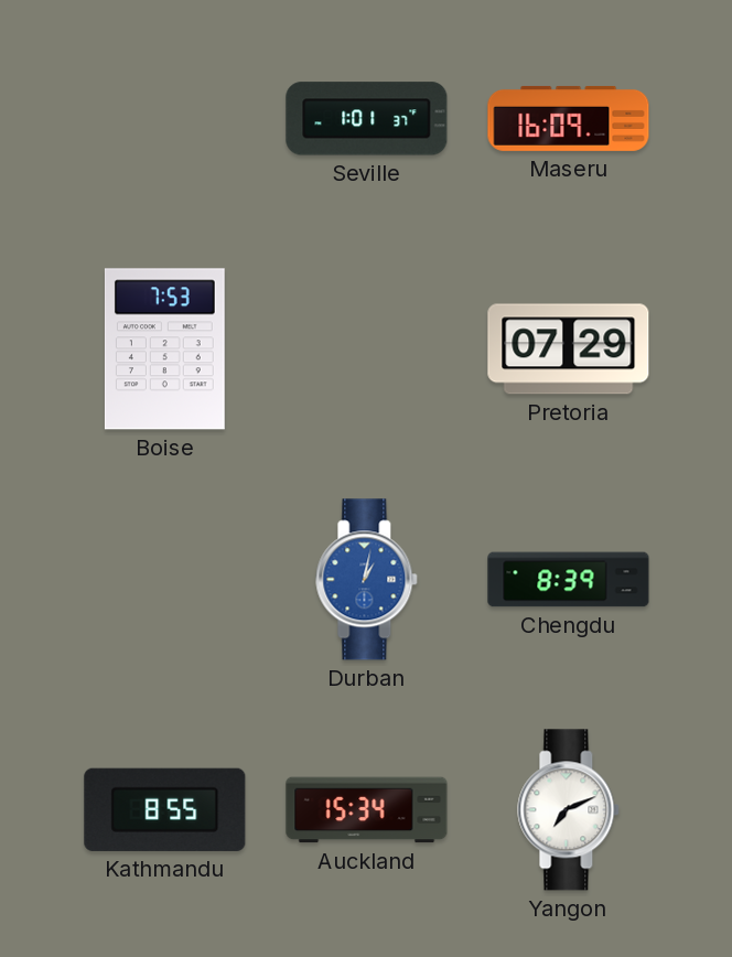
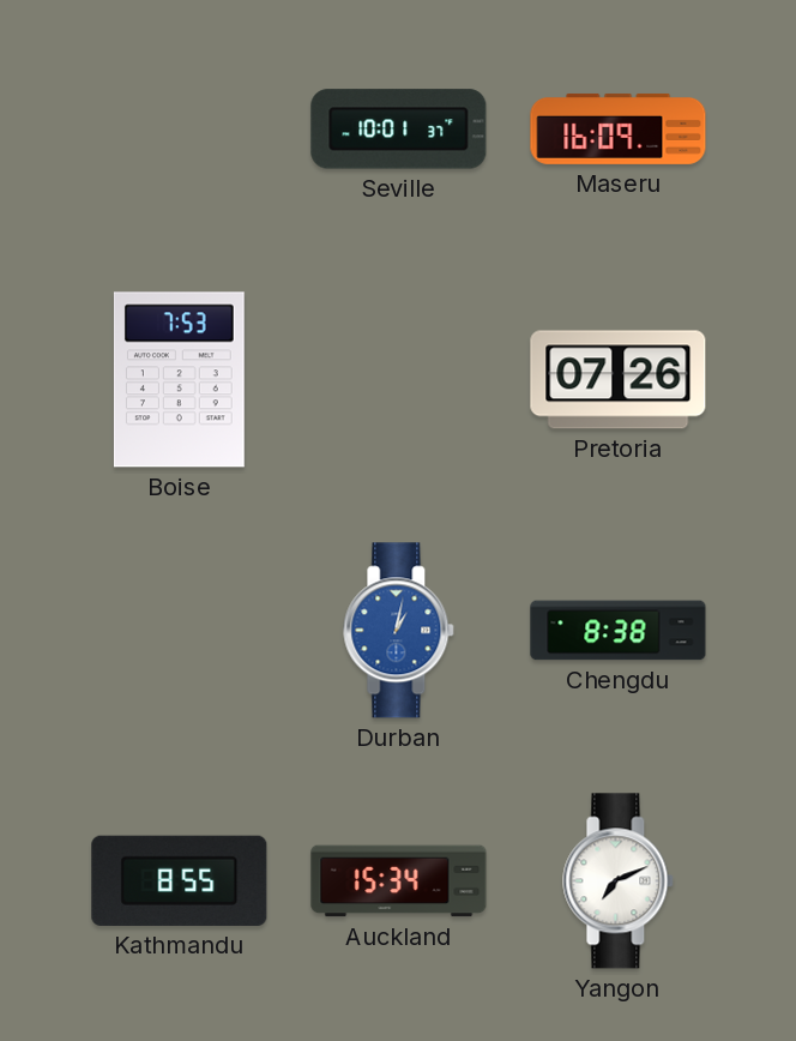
Seville: 1:01 -> 10:01 (399, 130)
Pretoria: 07:29 -> 07:26 (619, 380)
Chengdu: 8:39 -> 8:38 (619, 631)
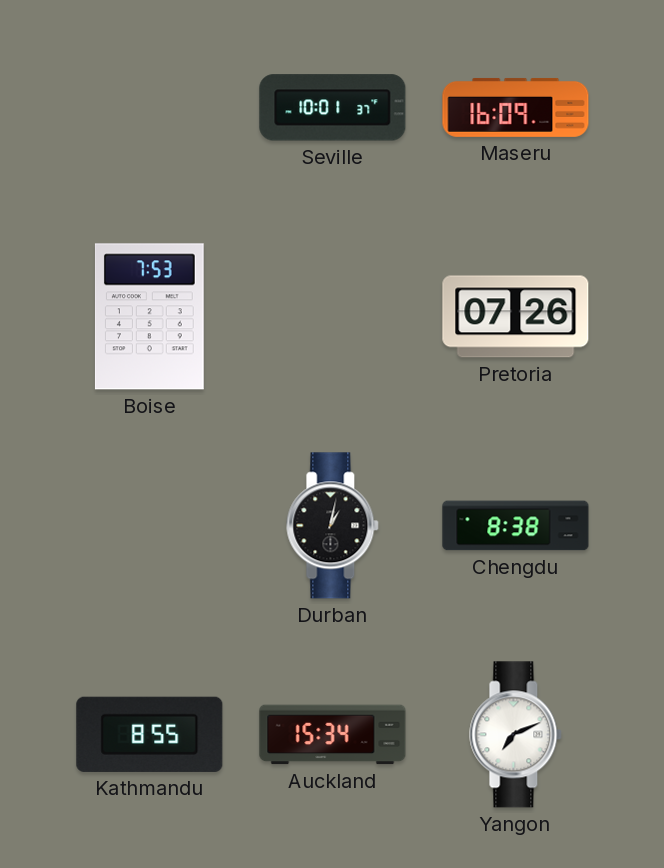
Durban dial: blue -> black (333, 526)
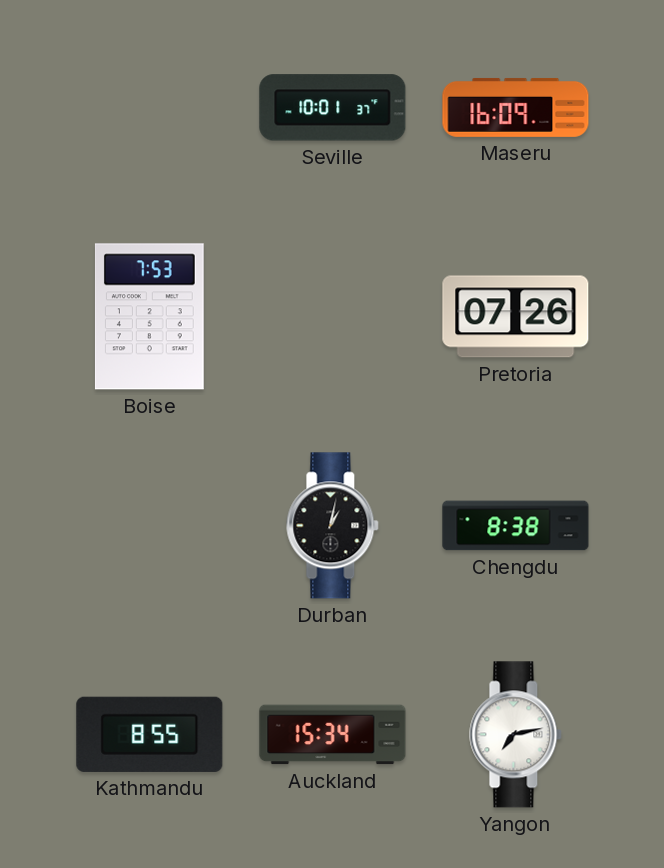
Yangon: 7:11 -> 7:13 (516, 735)
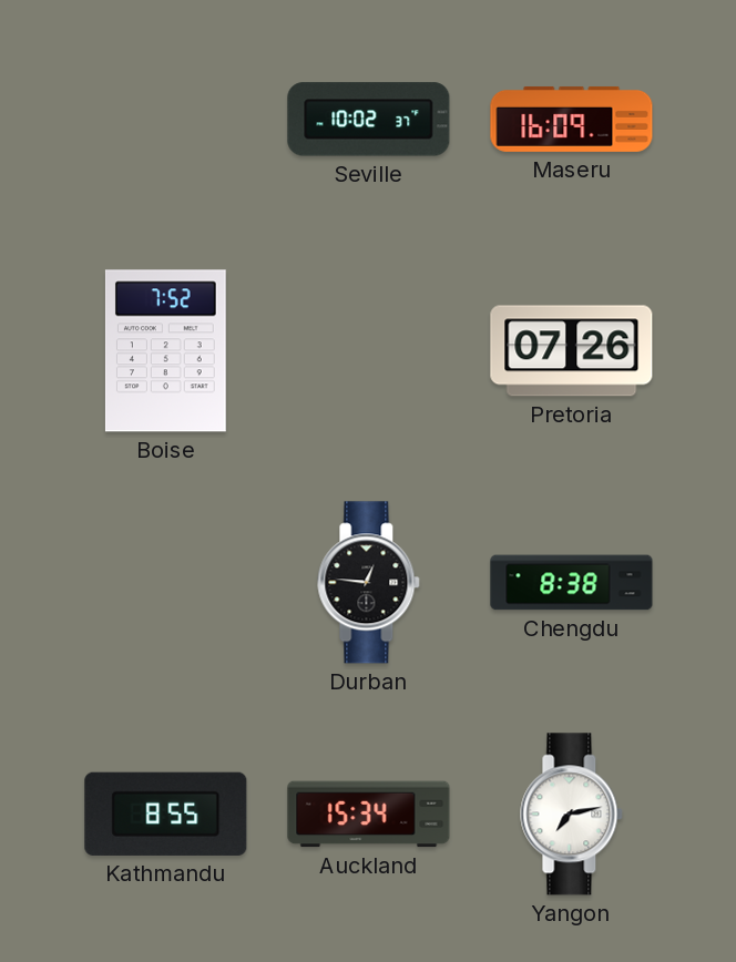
Seville: 10:01 -> 10:02 (369, 120)
Boise: 7:53 -> 7:52 (165, 351)
Durban: 1:02 -> 12:46 (369, 583)
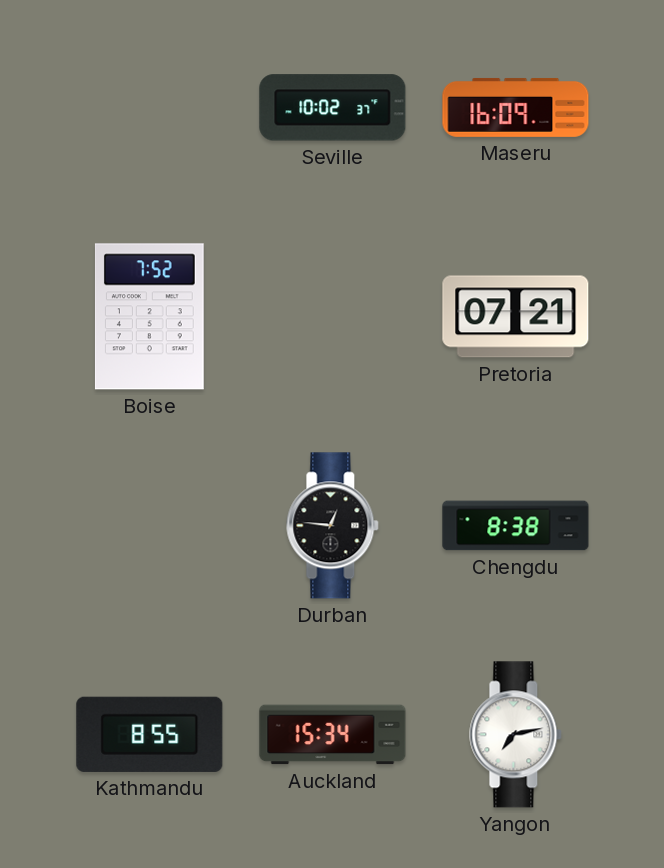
Pretoria: 07:26 -> 07:21 (516, 317)
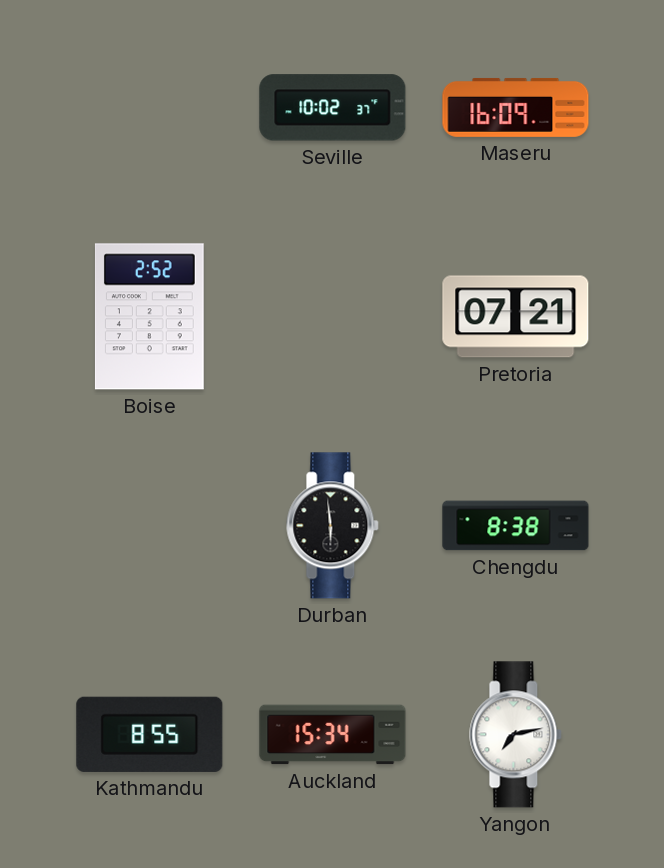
Boise: 7:52 -> 2:52 (149, 317)
Durban: 12:46 -> 5:59 (333, 526)
